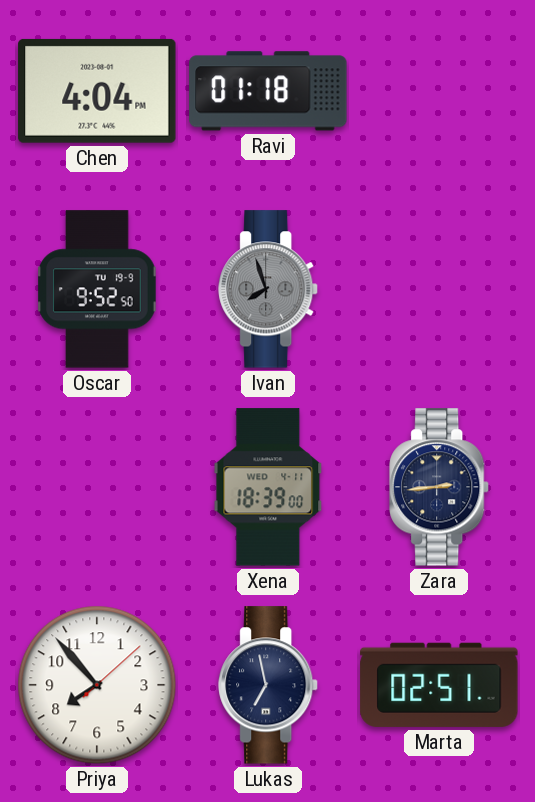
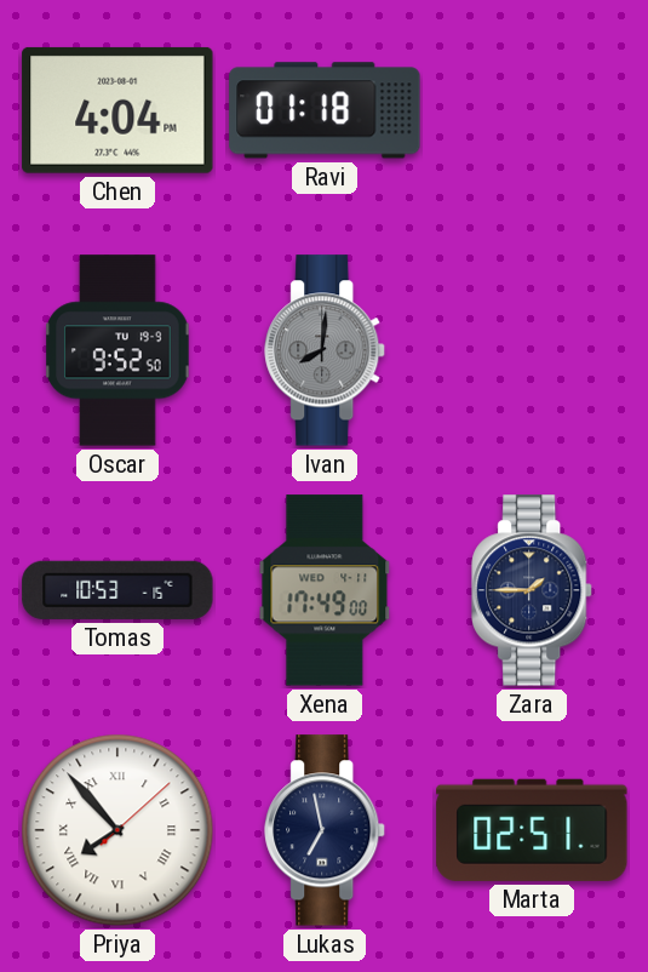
Ivan: 7:57 -> 8:01 (326, 350)
Tomas: none -> 10:53 (117, 590)
Xena: 18:39 -> 17:49 (325, 590)
Zara: 2:44 -> 1:45 (533, 590)
Priya numerals: Arabic -> Roman (117, 830)
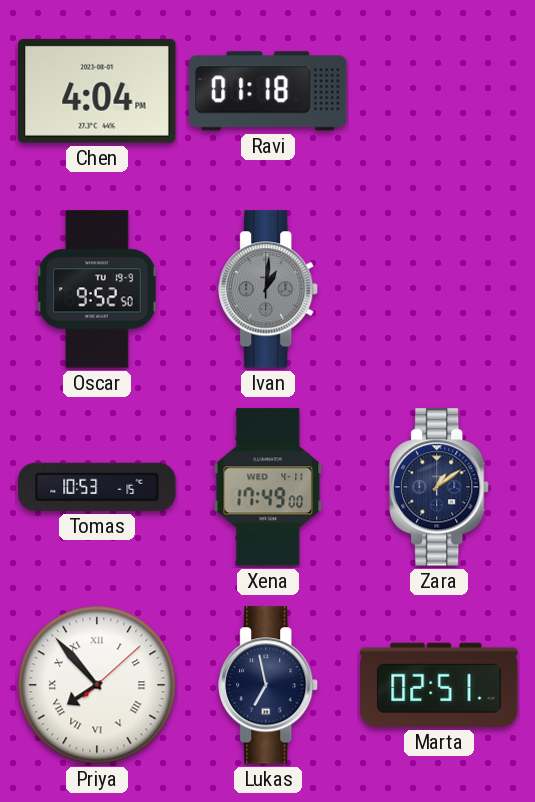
Ivan: 8:01 -> 1:01 (269, 289)
Zara: 1:45 -> 1:09 (440, 487)
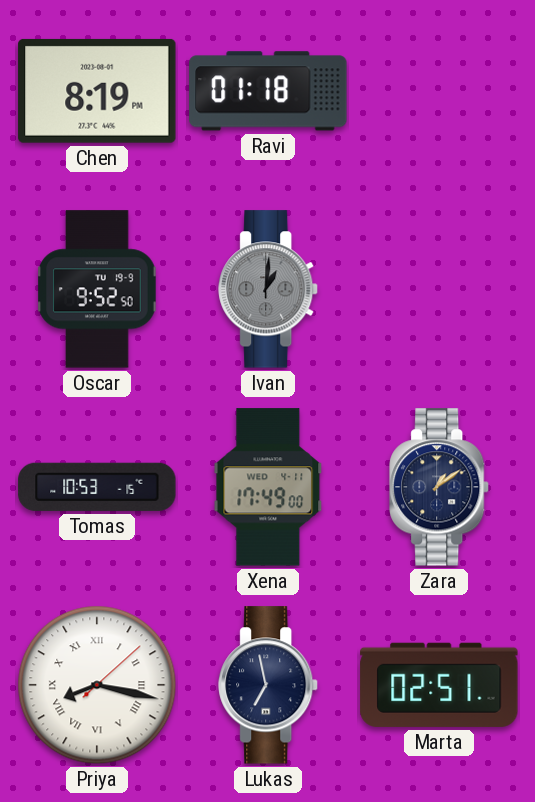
Chen: 4:04 -> 8:19 (97, 91)
Priya: 7:53 -> 8:17 (97, 685)
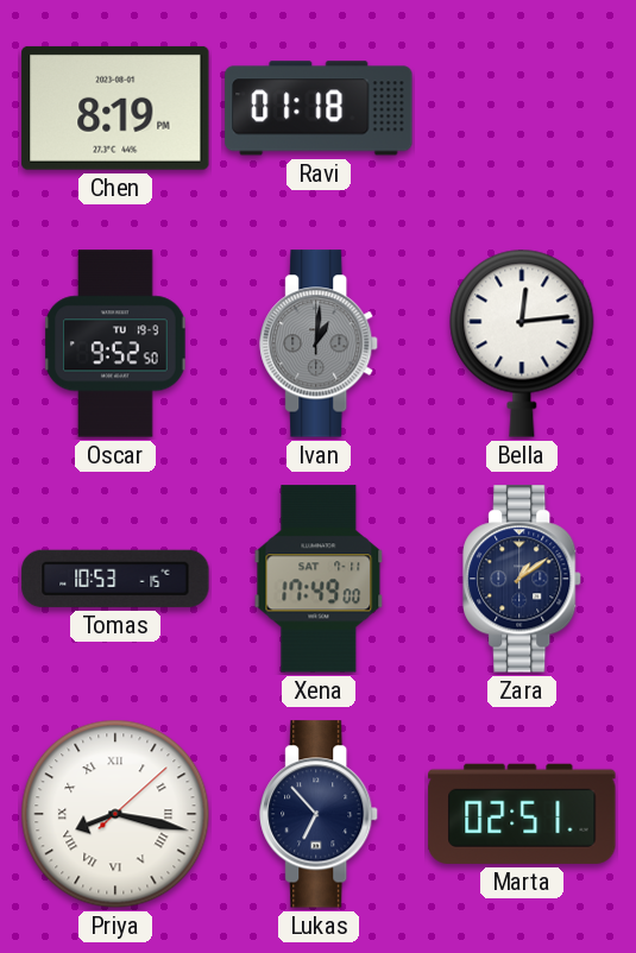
Bella: none -> 12:14 (522, 343)
Xena date: WED 4-11 -> SAT 7-11 (319, 579)
Lukas: 6:58 -> 6:53 (320, 814)
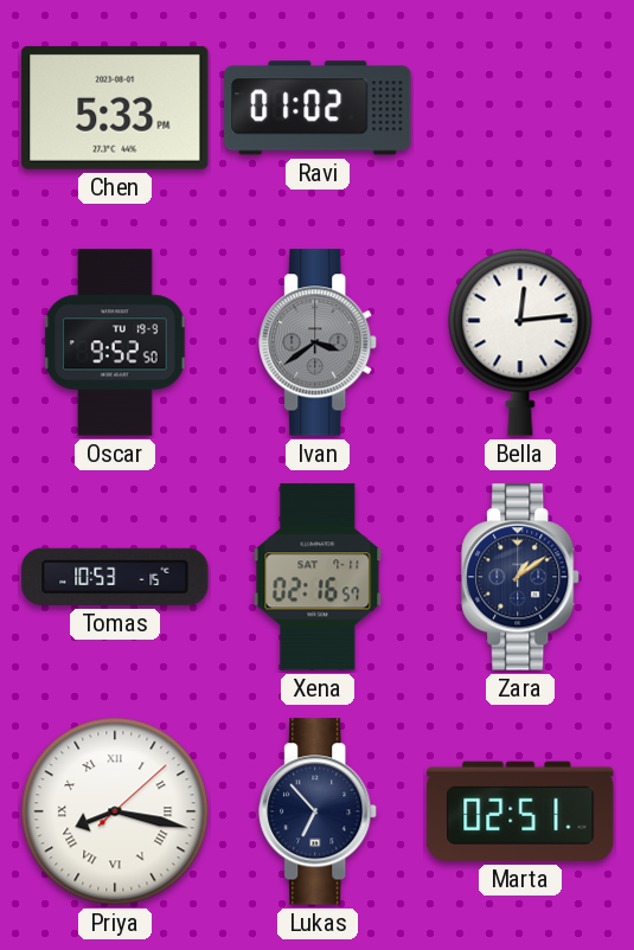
Chen: 8:19 -> 5:33 (115, 108)
Ravi: 01:18 -> 01:02 (318, 108)
Ivan: 1:01 -> 3:39 (319, 342)
Xena: 17:49 -> 02:16 (318, 577)
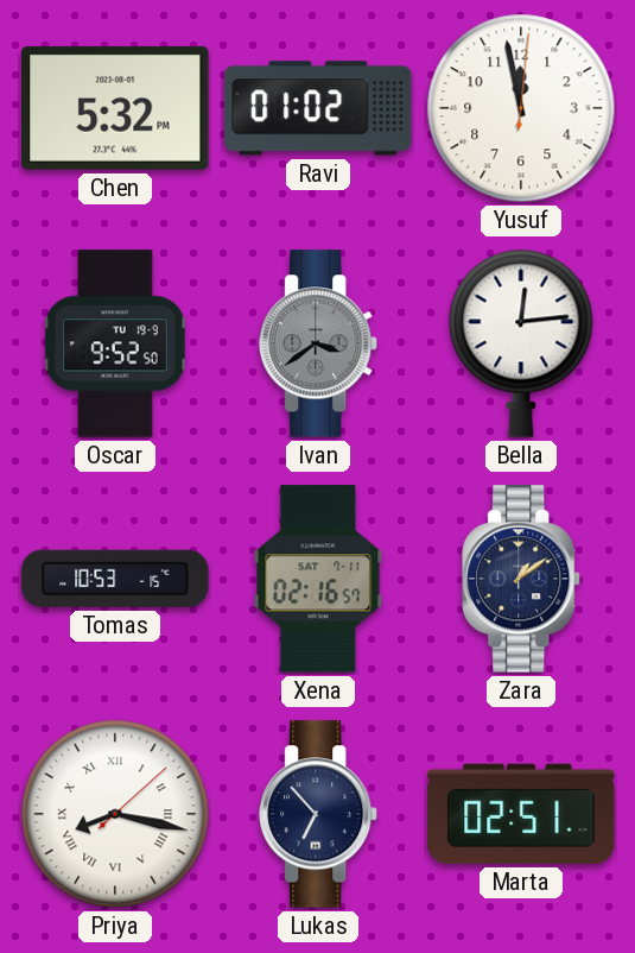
Chen: 5:33 -> 5:32 (115, 108)
Yusuf: none -> 11:58 (521, 108)
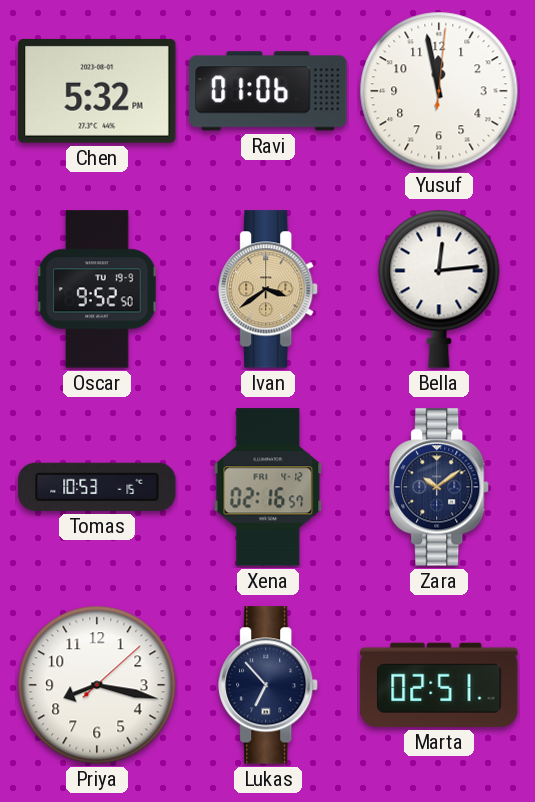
Ravi: 01:02 -> 01:06 (268, 91)
Ivan dial: grey -> champagne (269, 289)
Xena date: SAT 7-11 -> FRI 4-12 (268, 487)
Zara: 1:09 -> 10:09 (440, 487)
Priya numerals: Roman -> Arabic (97, 685)
